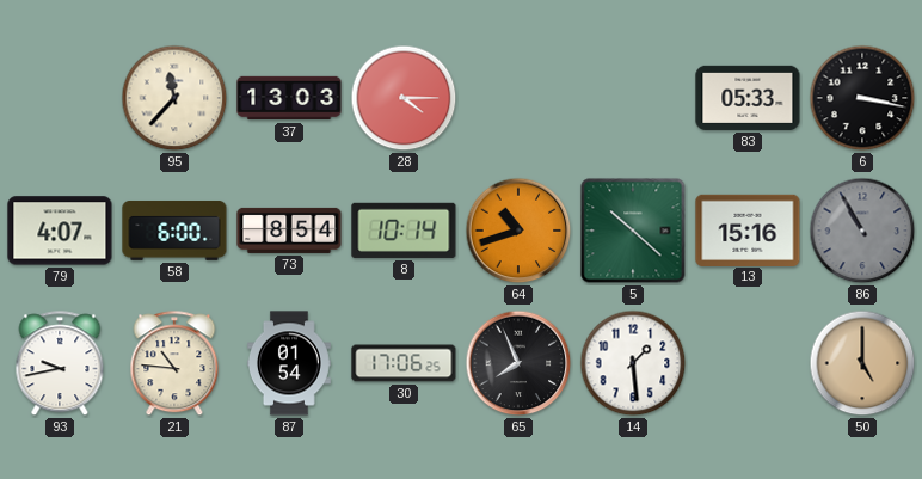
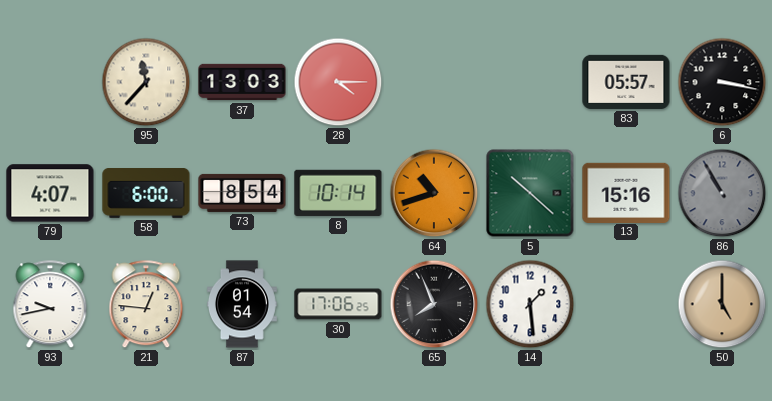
83: 05:33 -> 05:57 (626, 82)
21: 10:46 -> 12:46 (146, 305)
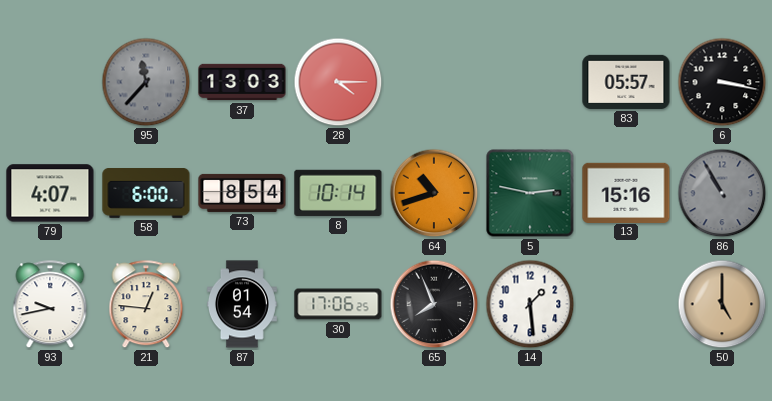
95 dial: cream -> grey (146, 82)
5: 10:22 -> 2:47 (530, 193)
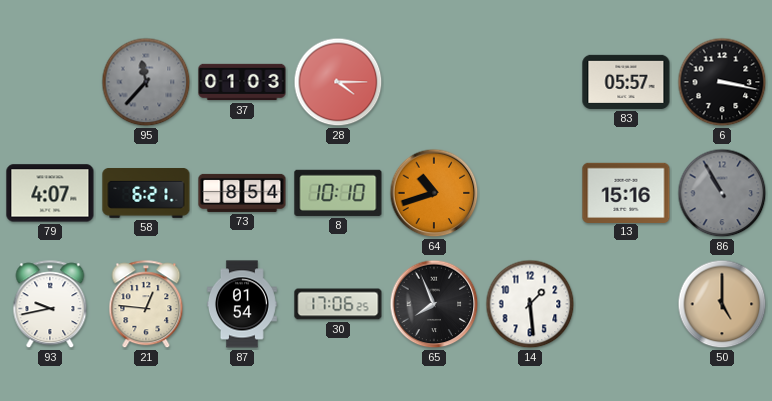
37: 13:03 -> 01:03 (242, 82)
58: 6:00 -> 6:21 (146, 194)
8: 10:14 -> 10:10 (338, 193)
5: 2:47 -> none (530, 193)
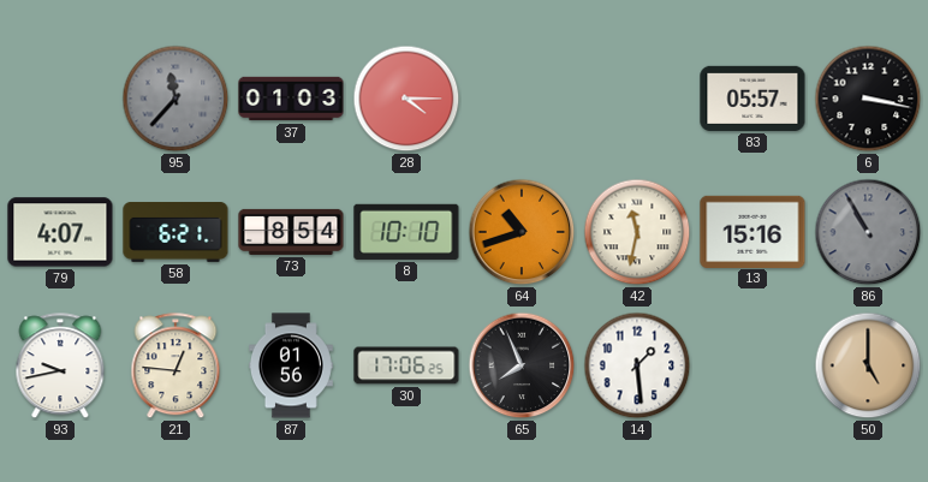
42: none -> 11:32 (637, 232)
87: 01:54 -> 01:56 (291, 365)
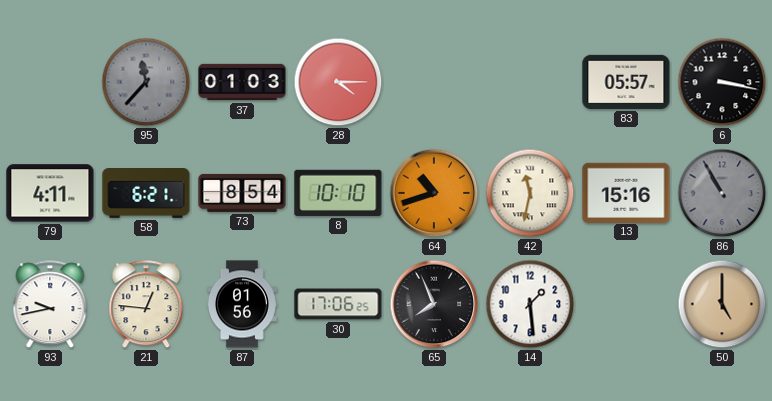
79: 4:07 -> 4:11 (50, 193)
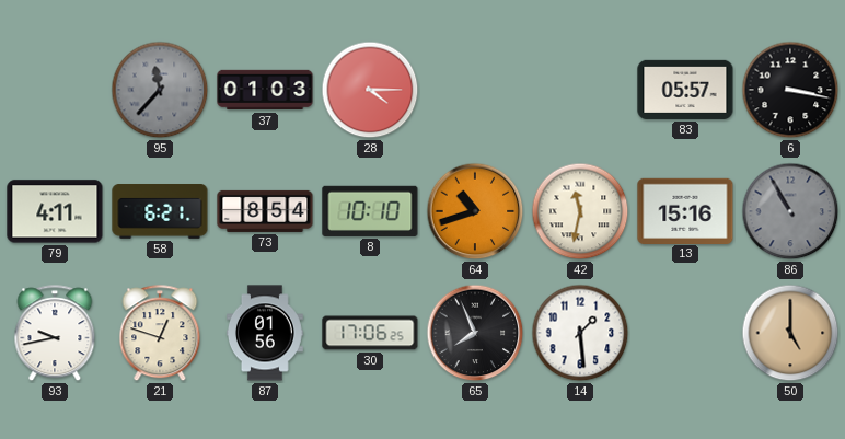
21: 12:46 -> 12:48 (160, 334)
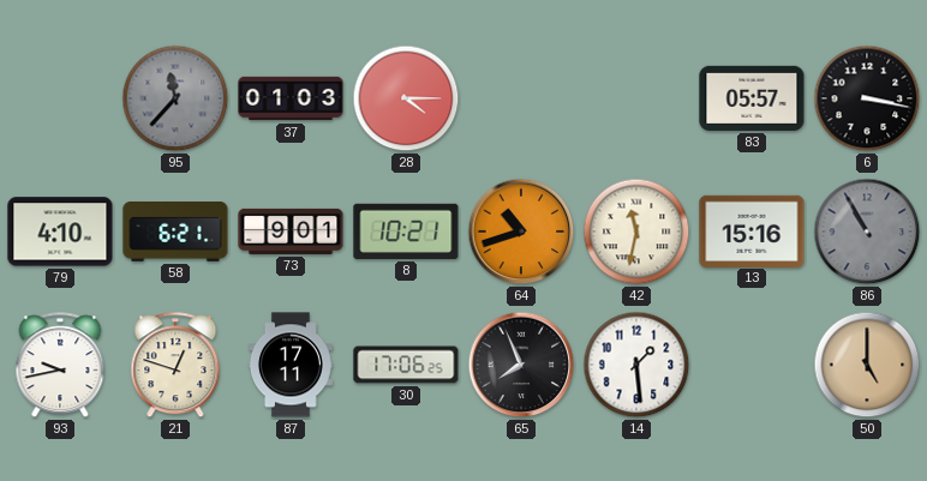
79: 4:11 -> 4:10 (60, 232)
73: 8:54 -> 9:01 (291, 232)
8: 10:10 -> 10:21 (406, 232)
87: 01:56 -> 17:11 (291, 365)
